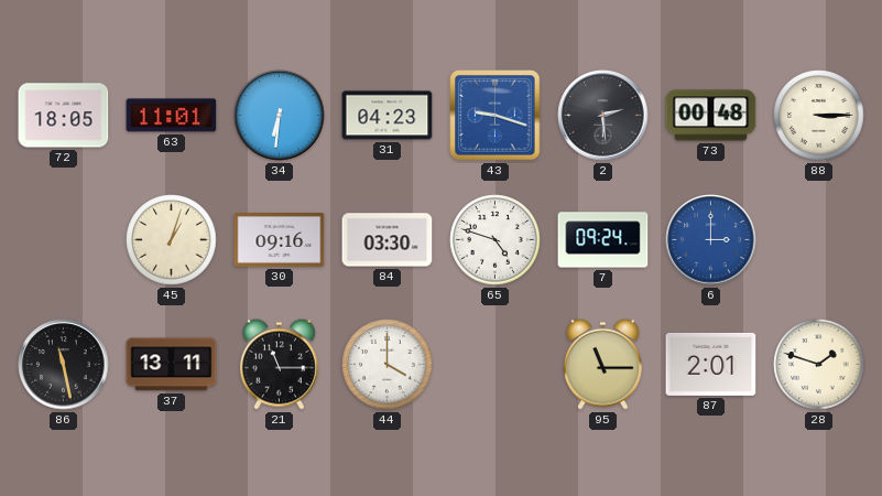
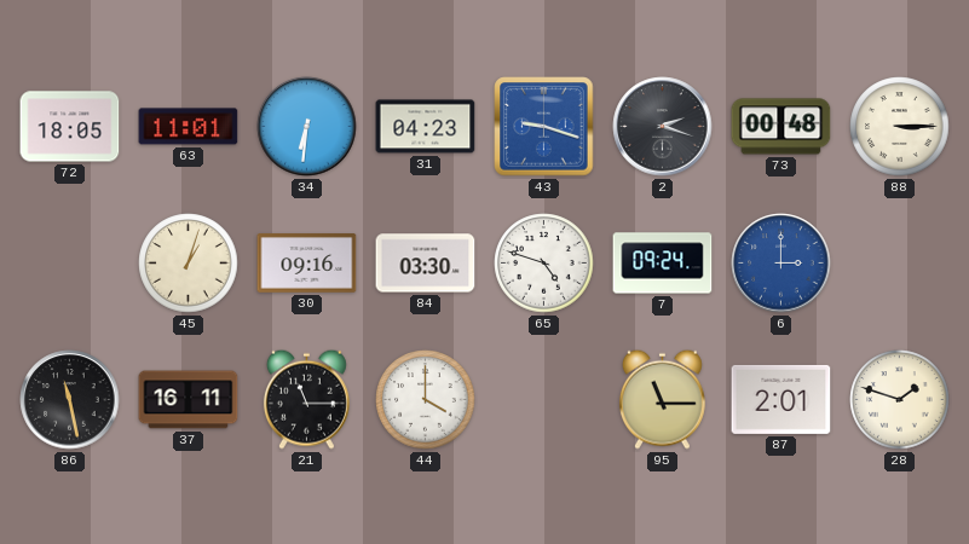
2: 2:29 -> 2:18 (663, 127)
37: 13:11 -> 16:11 (189, 400)
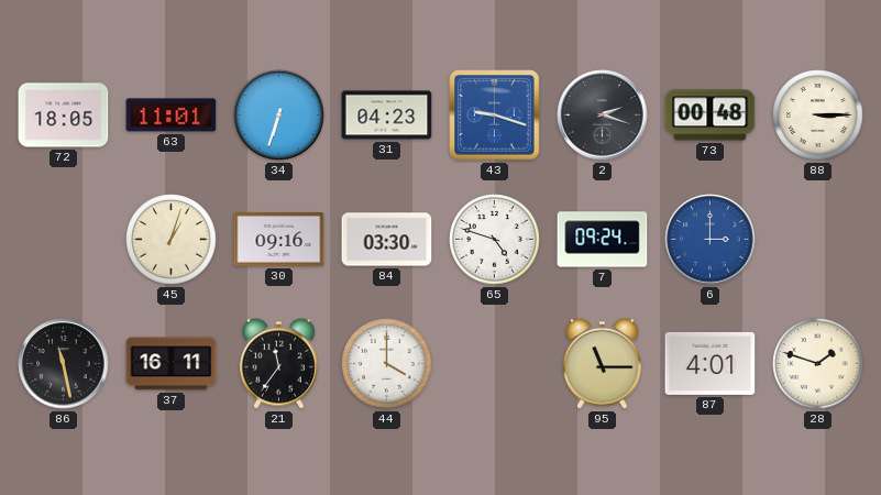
34: 6:31 -> 6:33 (279, 116)
21: 11:15 -> 11:36 (278, 363)
87: 2:01 -> 4:01 (711, 363)
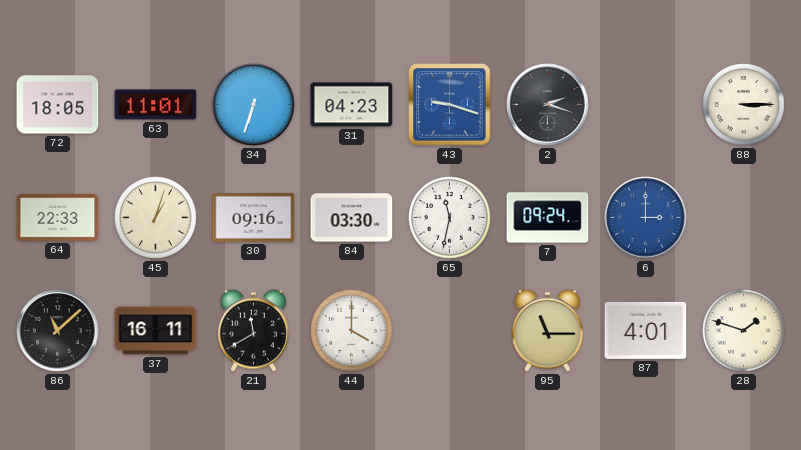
73: 00:48 -> none (711, 116)
64: none -> 22:33 (58, 218)
65: 4:48 -> 11:32 (450, 218)
86: 11:28 -> 11:08 (58, 331)
21: 11:36 -> 11:40 (253, 330)
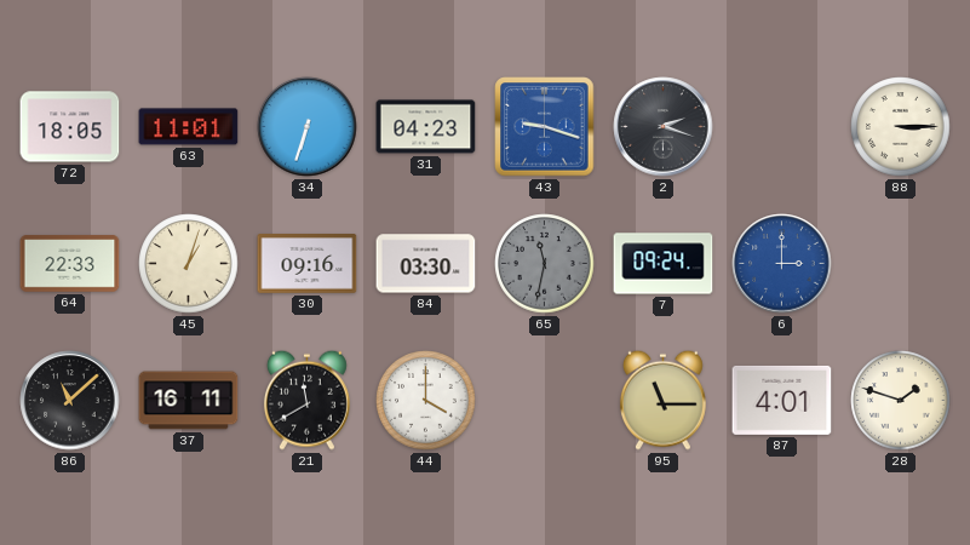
65 dial: white -> grey (545, 264)
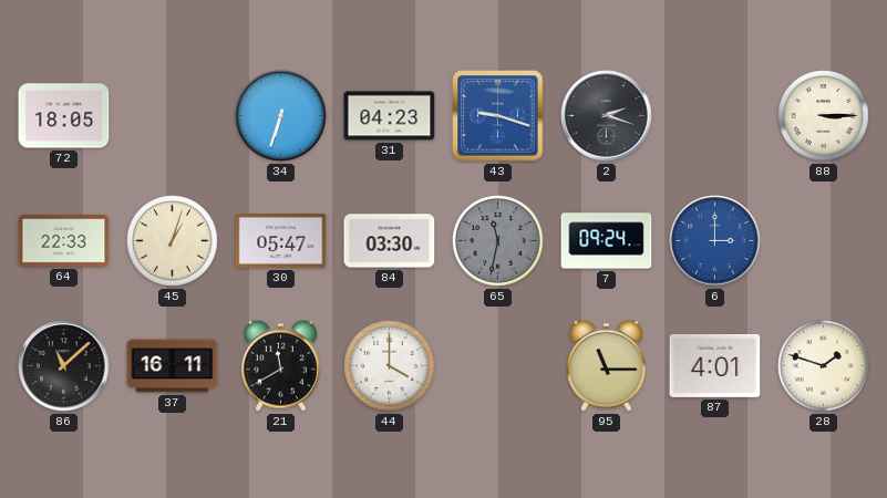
63: 11:01 -> none (189, 127)
30: 09:16 -> 05:47 (281, 241)
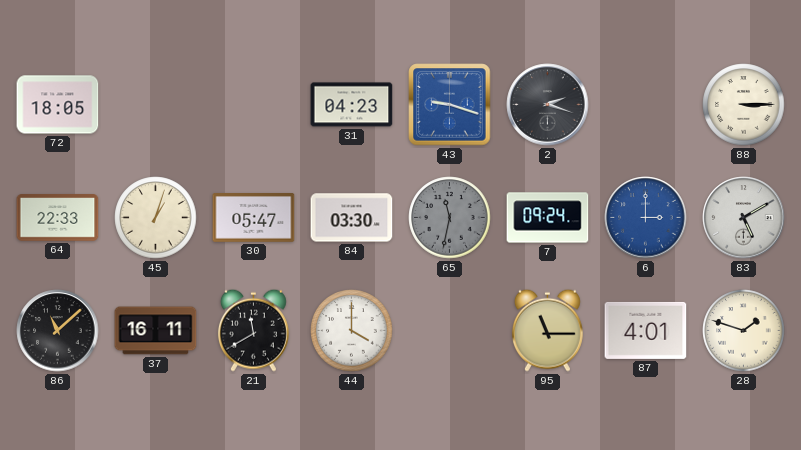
34: 6:33 -> none (281, 116)
83: none -> 5:10 (744, 218)
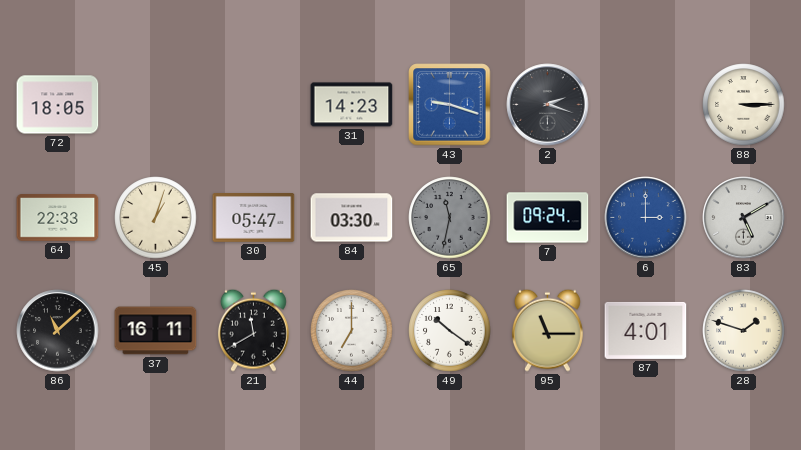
31: 04:23 -> 14:23 (352, 105)
44: 4:00 -> 7:00 (352, 331)
49: none -> 10:21 (450, 331)
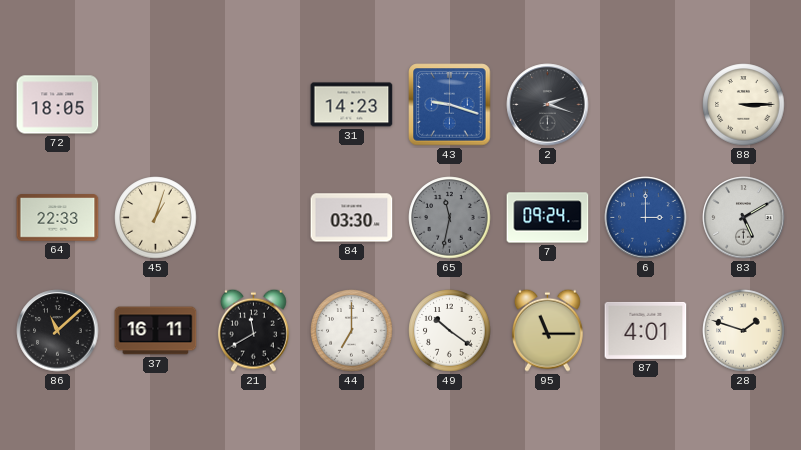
30: 05:47 -> none (254, 218)
